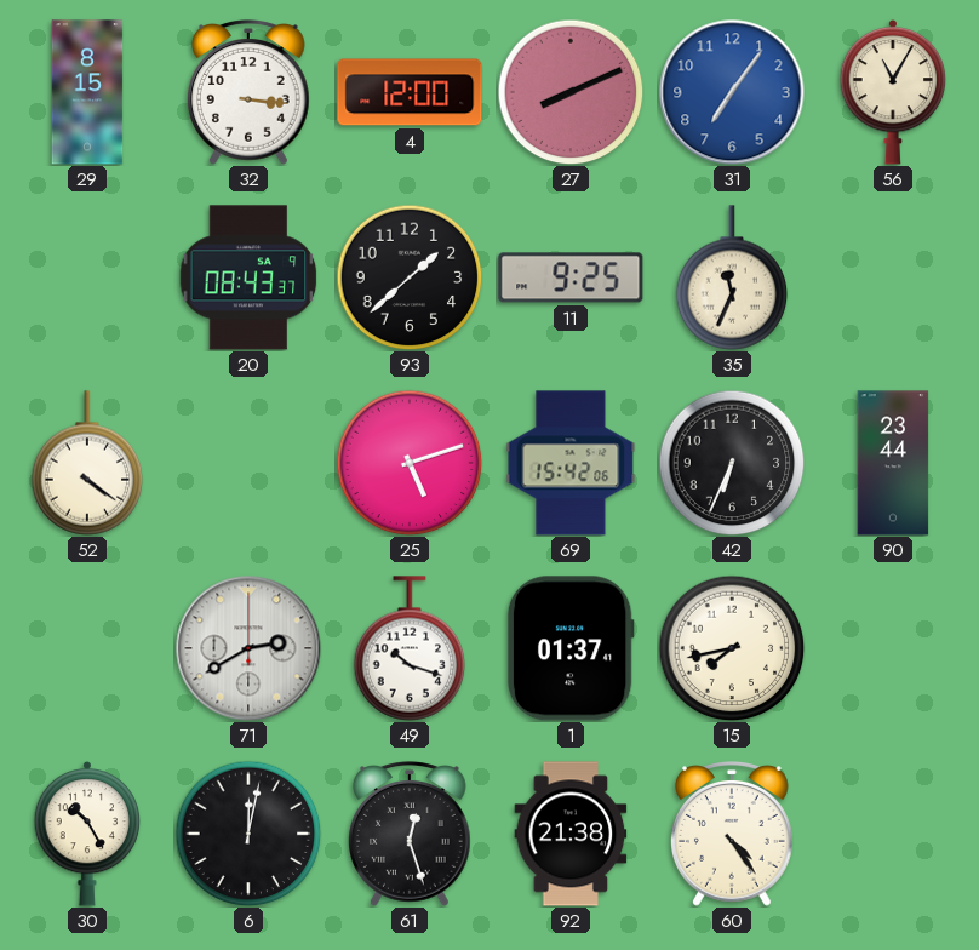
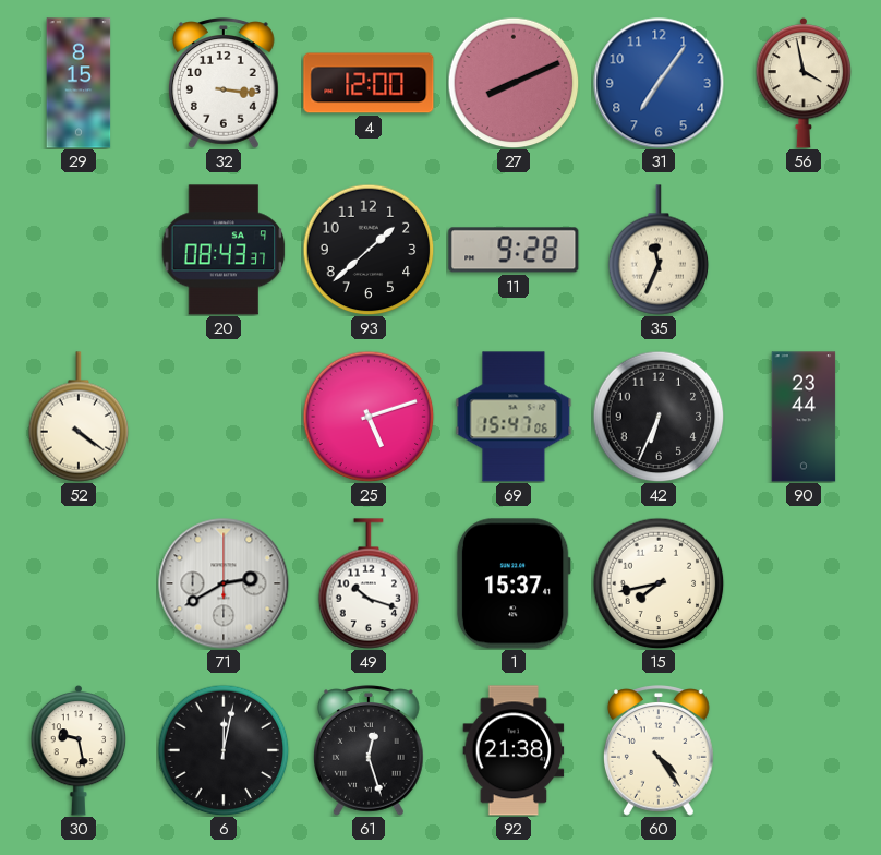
56: 11:05 -> 3:58 (804, 83)
11: 9:25 -> 9:28 (514, 250)
69: 15:42 -> 15:47 (514, 417)
1: 01:37 -> 15:37 (514, 583)
30: 10:25 -> 9:28 (79, 750)
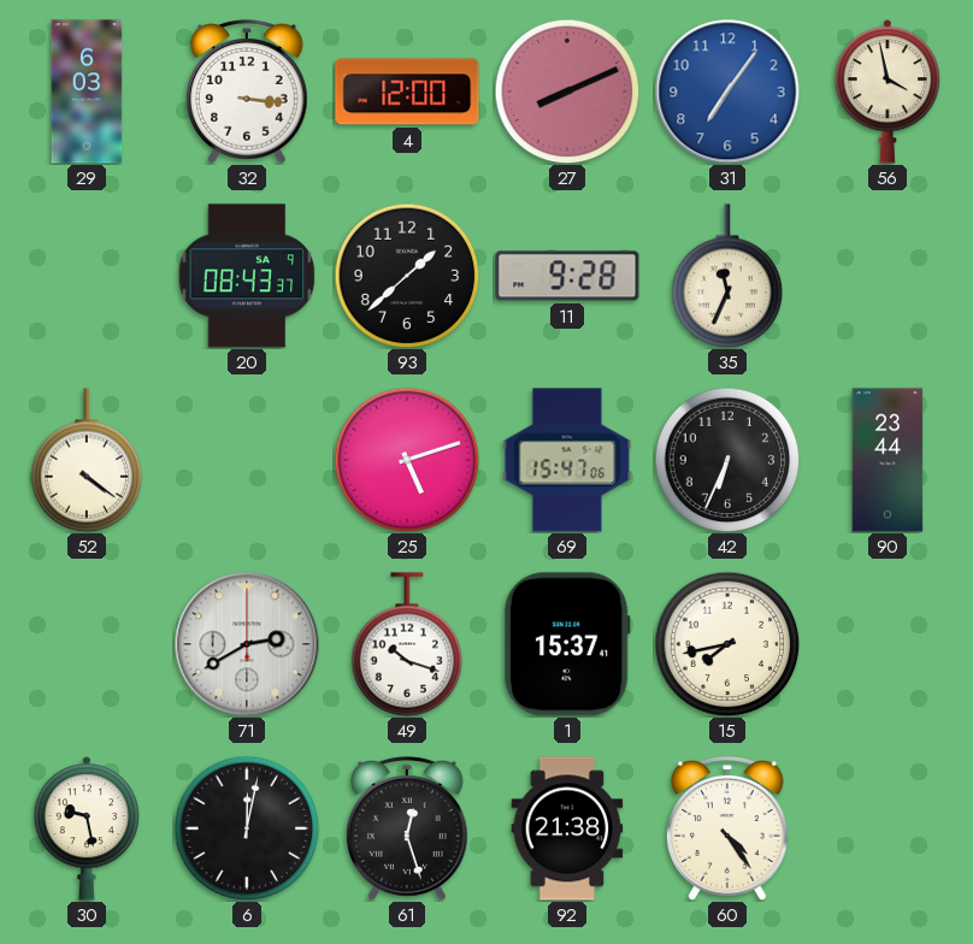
29: 8:15 -> 6:03 (87, 92)
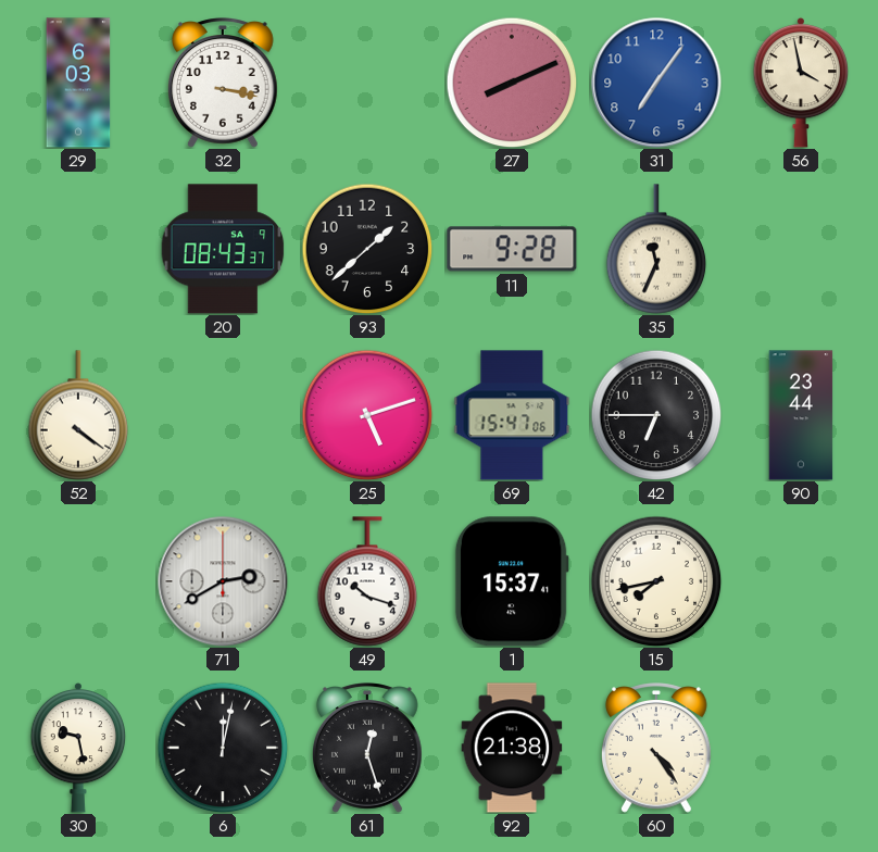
32: 3:16 -> 3:17 (224, 83)
4: 12:00 -> none (407, 92)
42: 6:34 -> 6:45 (656, 415)
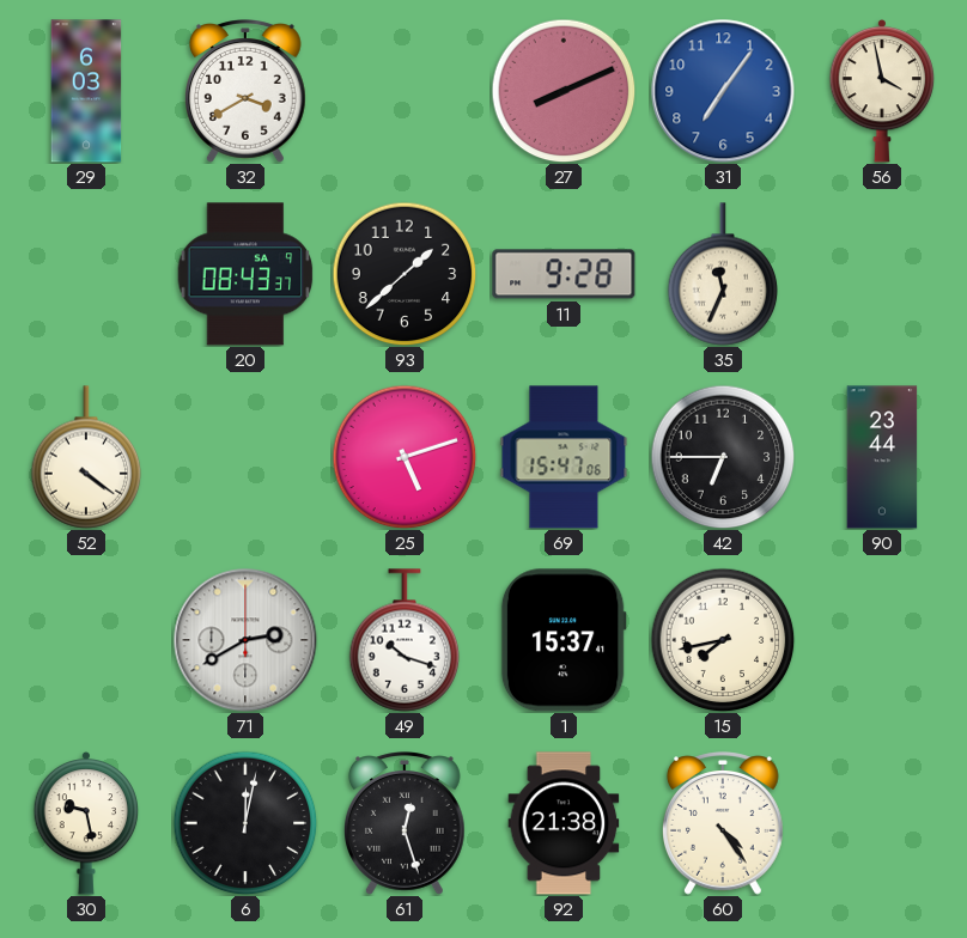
32: 3:17 -> 3:40 (247, 91)
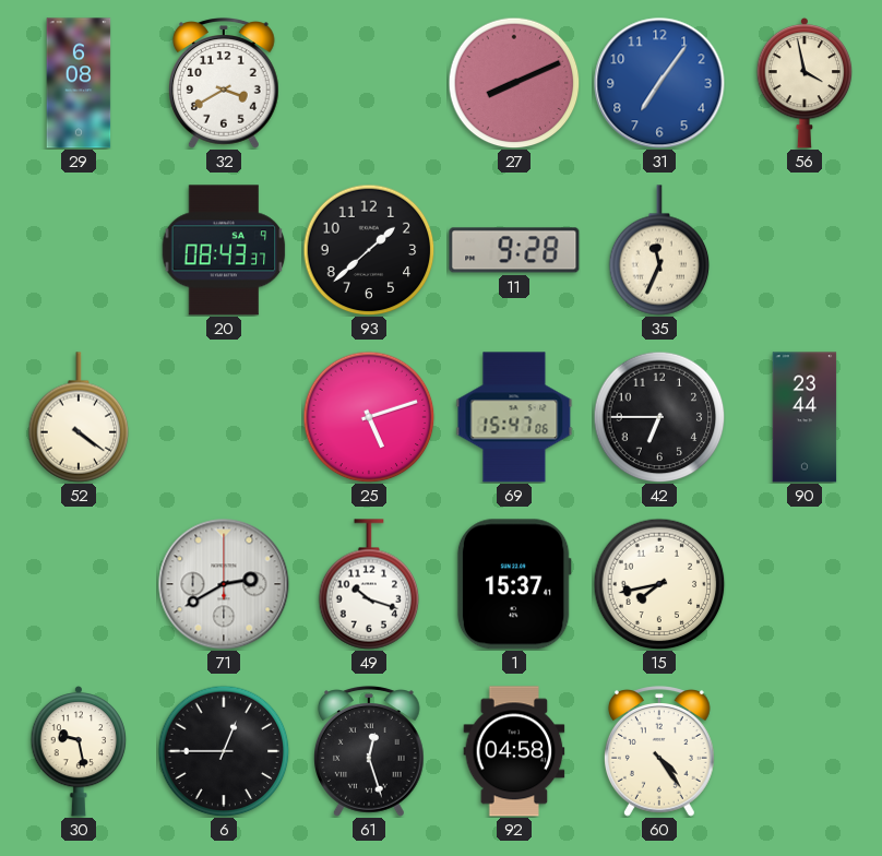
29: 6:03 -> 6:08 (79, 83)
6: 12:02 -> 12:45 (224, 751)
92: 21:38 -> 04:58 (514, 751)
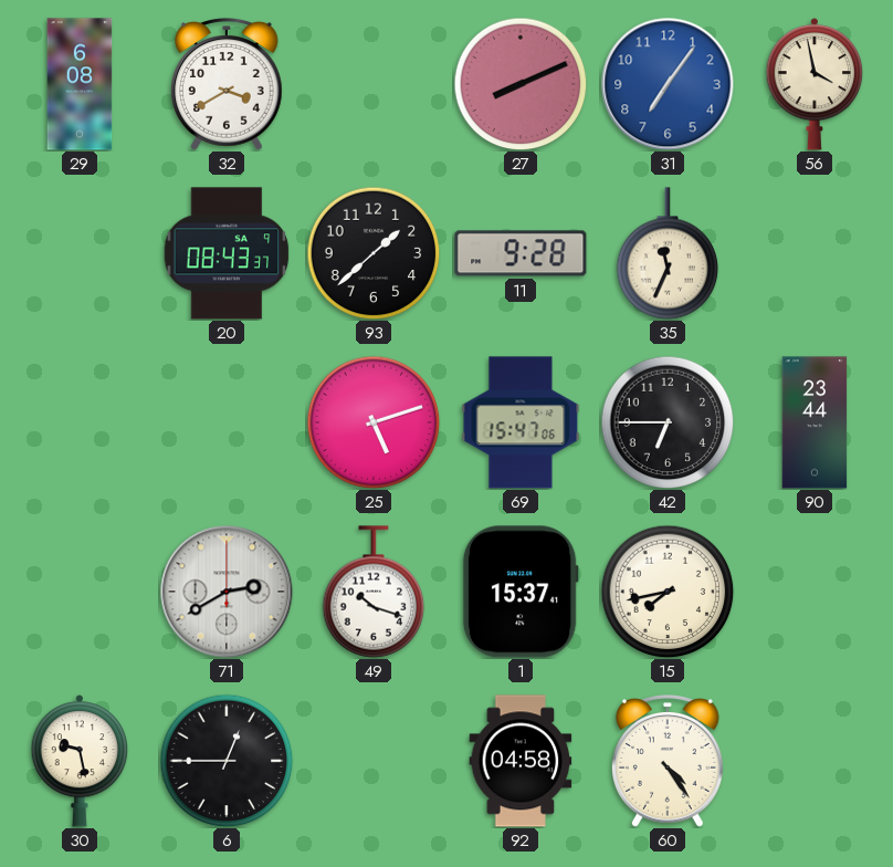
52: 4:21 -> none (79, 417)
61: 12:27 -> none (370, 751)
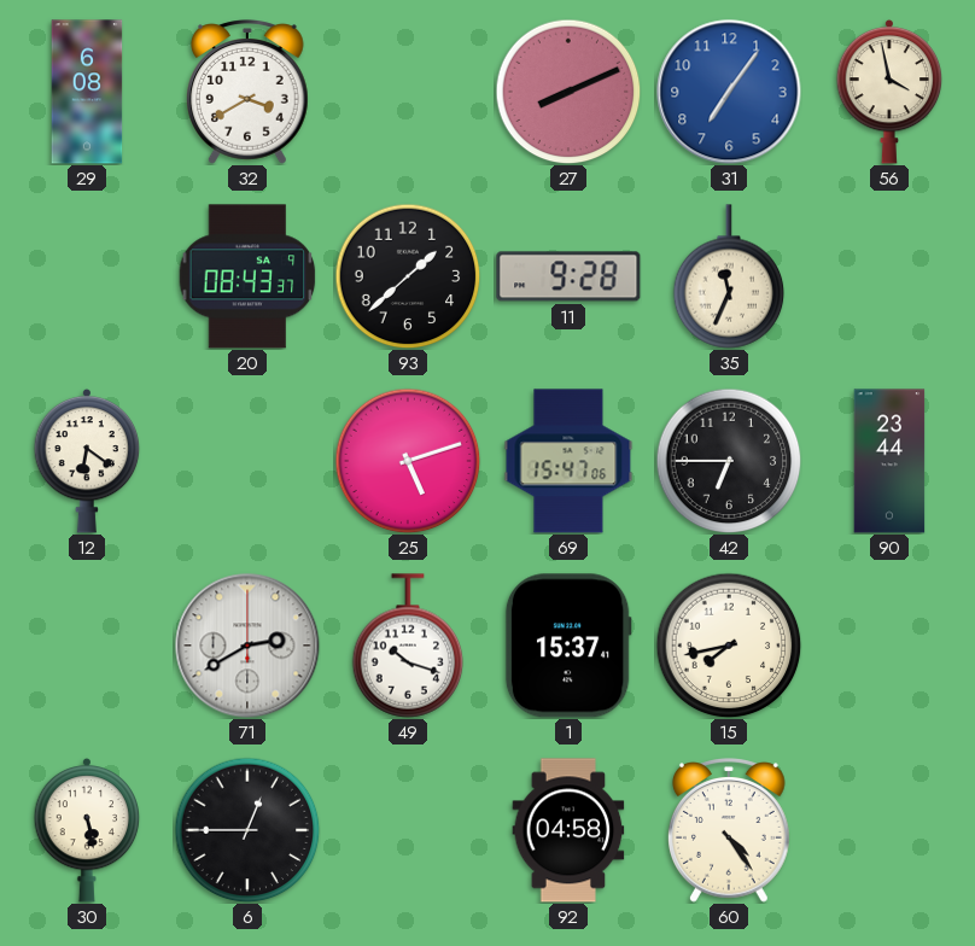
12: none -> 6:21 (87, 461)
30: 9:28 -> 5:28 (87, 830)
